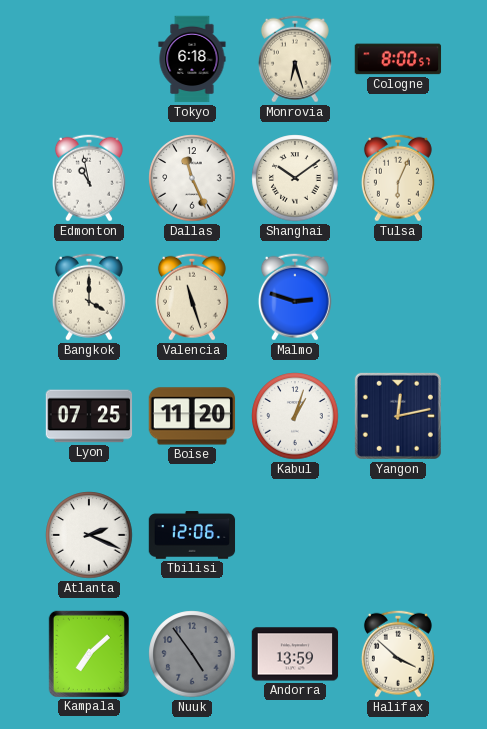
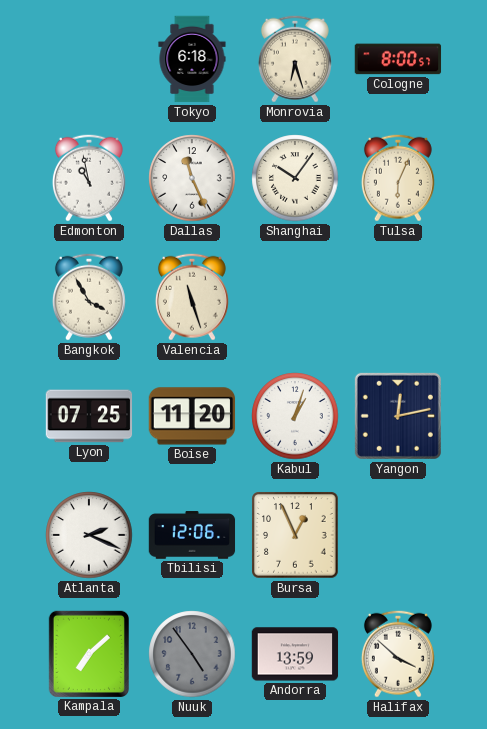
Shanghai: 10:09 -> 10:06 (295, 178)
Bangkok: 4:00 -> 3:55 (89, 297)
Malmo: 2:48 -> none (295, 297)
Bursa: none -> 12:56 (295, 535)
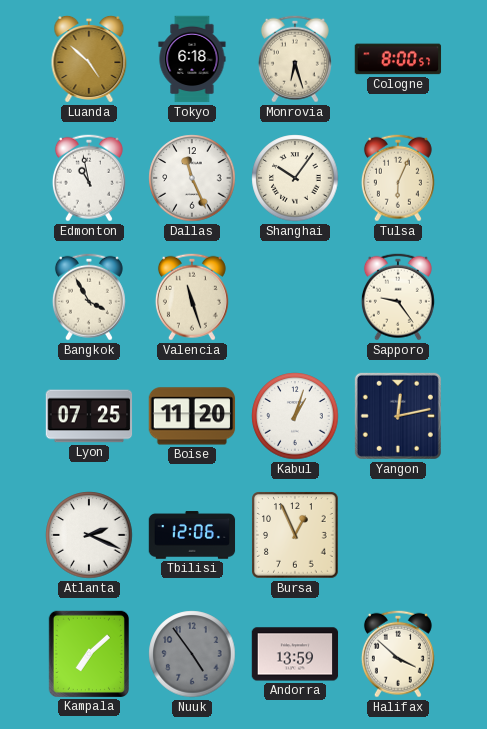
Luanda: none -> 4:52 (89, 59)
Sapporo: none -> 9:24 (398, 297)
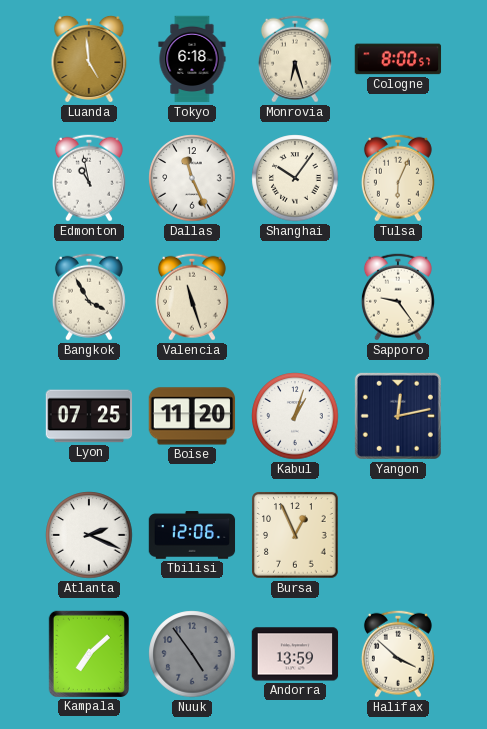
Luanda: 4:52 -> 4:59 (89, 59)
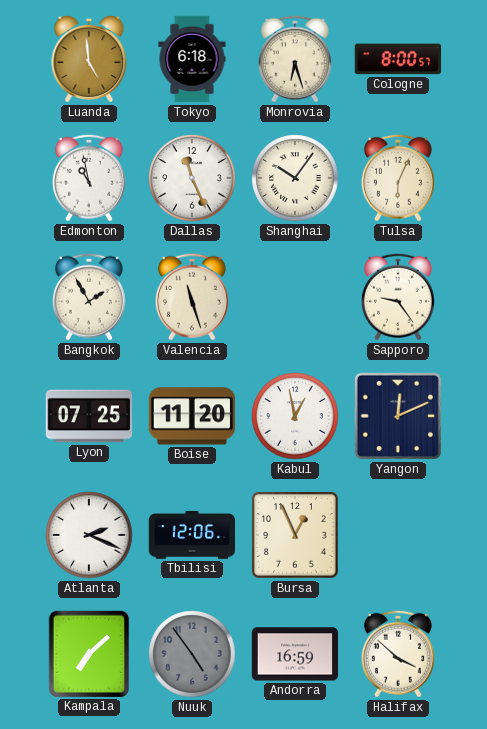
Bangkok: 3:55 -> 1:55 (89, 297)
Kabul: 1:03 -> 12:58 (295, 416)
Yangon: 12:13 -> 12:11 (398, 416)
Andorra: 13:59 -> 16:59 (295, 654)
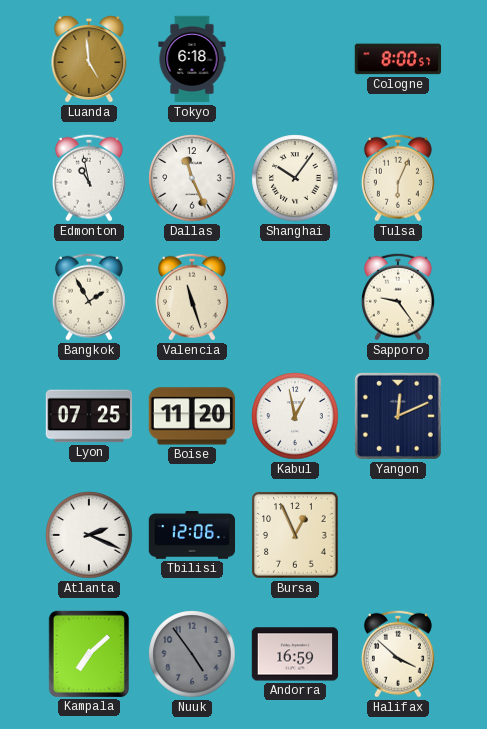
Monrovia: 6:27 -> none (295, 59)
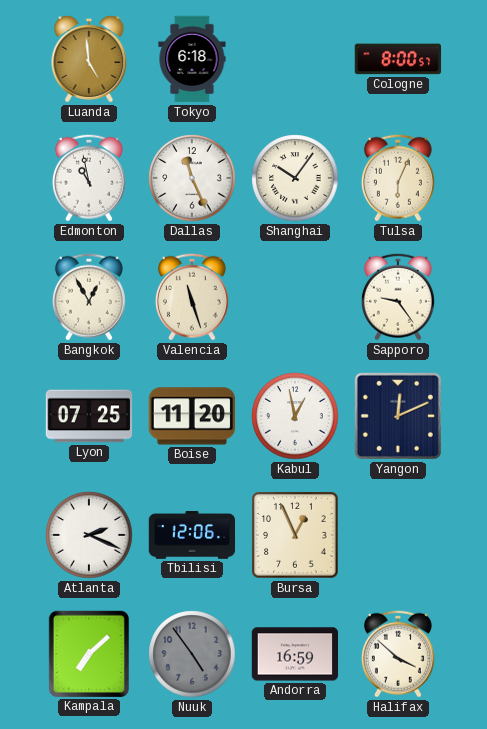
Bangkok: 1:55 -> 12:55 (89, 297)
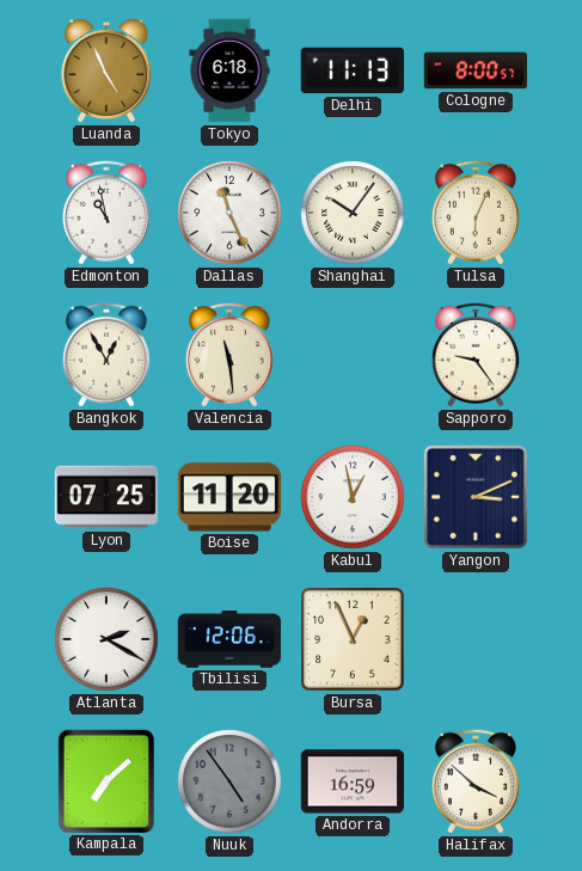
Luanda: 4:59 -> 4:56 (106, 70)
Delhi: none -> 11:13 (353, 70)
Valencia: 11:27 -> 11:29 (229, 355)
Yangon: 12:11 -> 3:11 (476, 497)
Atlanta: 2:19 -> 2:20 (106, 639)
